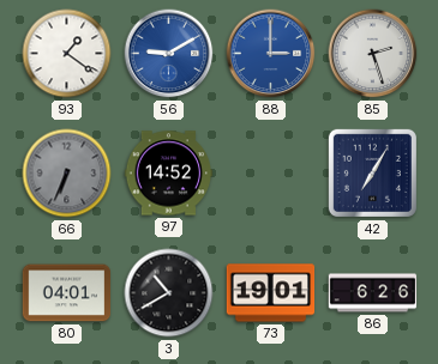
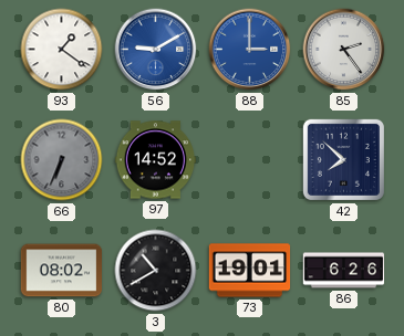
85: 2:27 -> 2:24 (344, 50)
42: 7:05 -> 7:52 (343, 159)
80: 04:01 -> 08:02 (62, 271)
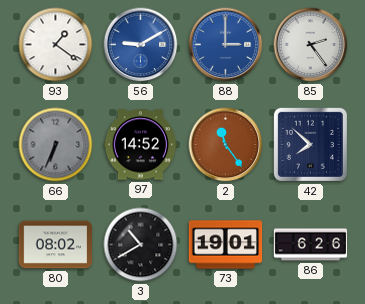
2: none -> 11:24 (226, 145)
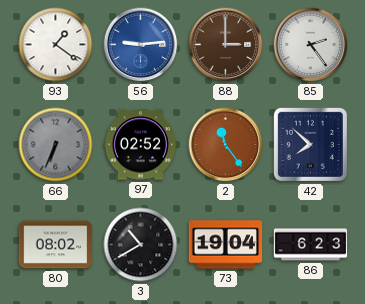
56: 9:10 -> 9:14 (141, 45)
88 dial: blue -> brown (226, 45)
97: 14:52 -> 02:52 (141, 145)
73: 19:01 -> 19:04 (226, 245)
86: 6:26 -> 6:23 (311, 245)
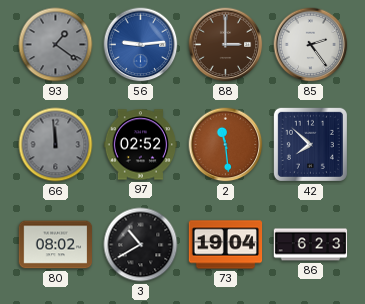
93 dial: white -> grey (56, 45)
66: 6:34 -> 11:59 (56, 145)
2: 11:24 -> 11:29 (226, 145)
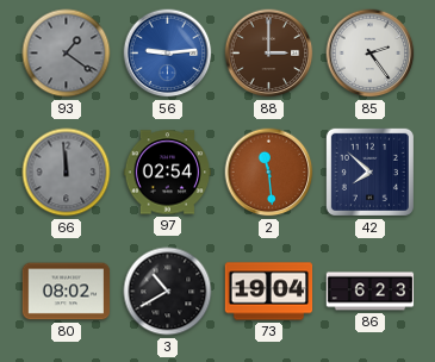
97: 02:52 -> 02:54 (168, 173)
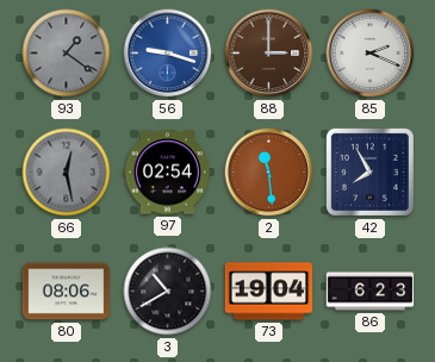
56: 9:14 -> 9:18 (168, 54)
85: 2:24 -> 2:19 (371, 54)
66: 11:59 -> 12:28 (67, 173)
42: 7:52 -> 7:55 (369, 171)
80: 08:02 -> 08:06 (67, 292)
